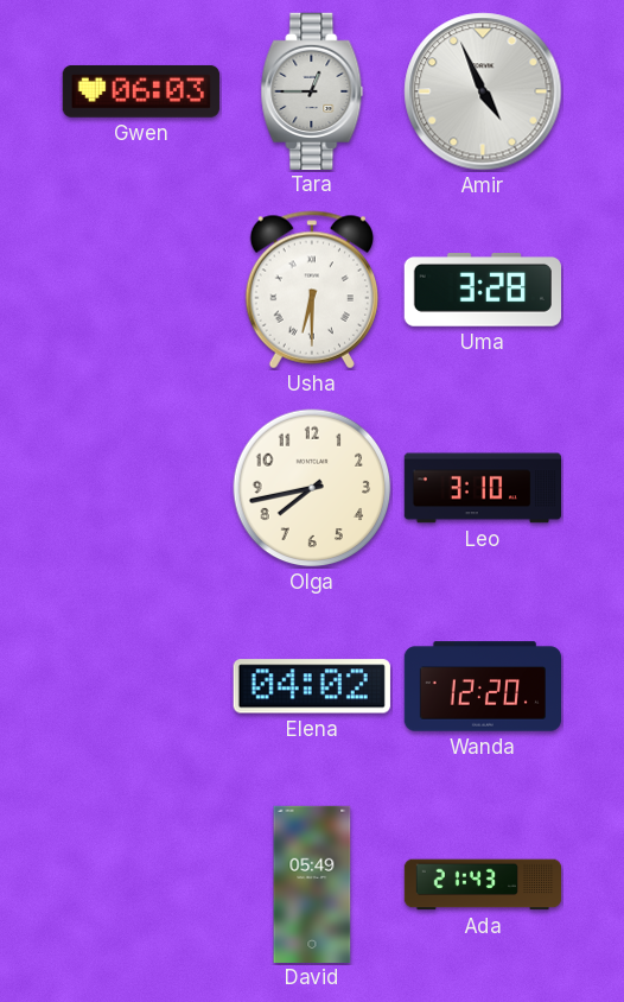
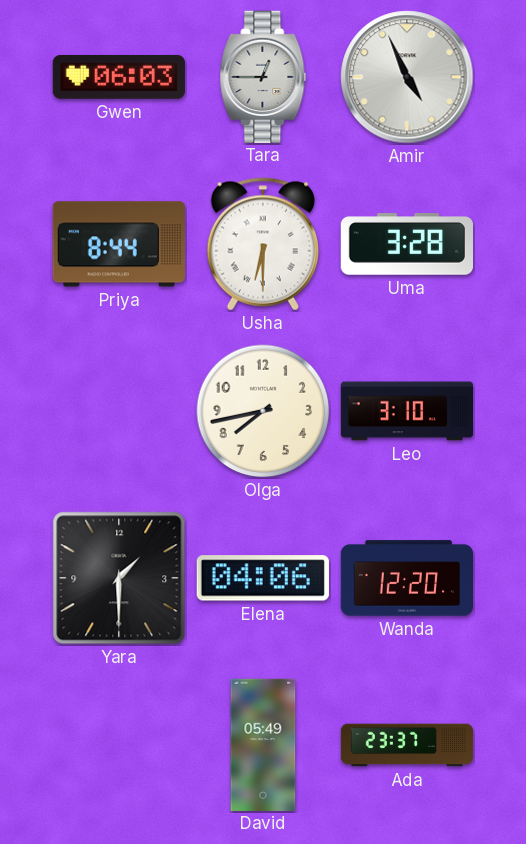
Priya: none -> 8:44 (119, 244)
Yara: none -> 1:30 (119, 578)
Elena: 04:02 -> 04:06 (263, 578)
Ada: 21:43 -> 23:37 (407, 745)
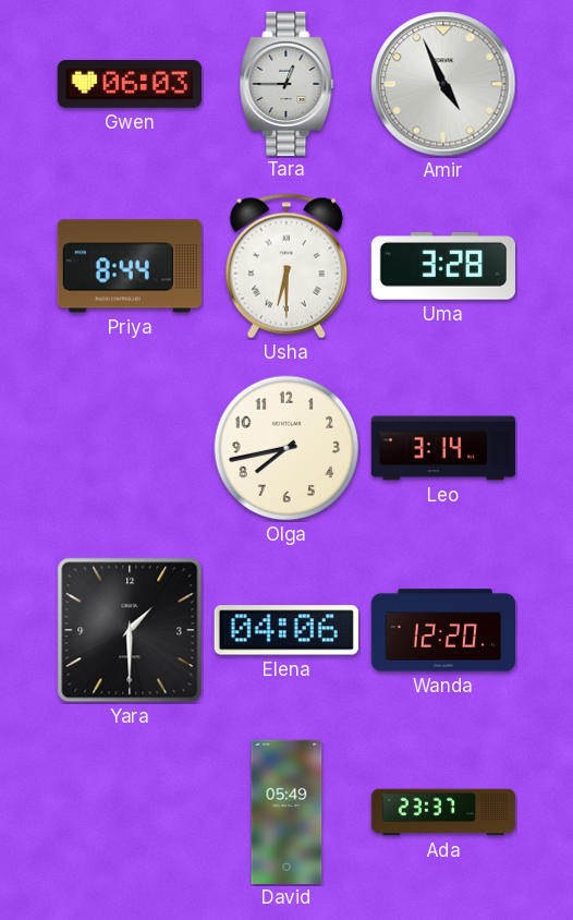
Leo: 3:10 -> 3:14 (442, 448)
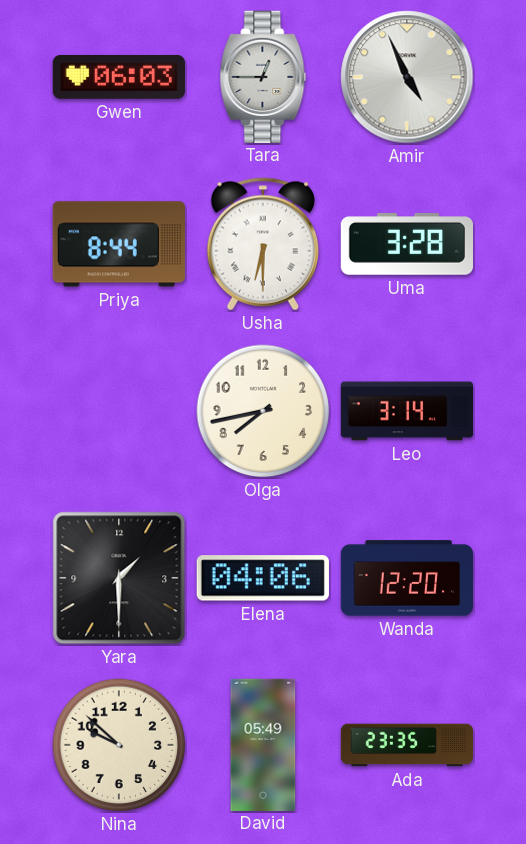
Nina: none -> 9:52 (119, 745)
Ada: 23:37 -> 23:35 (407, 745)
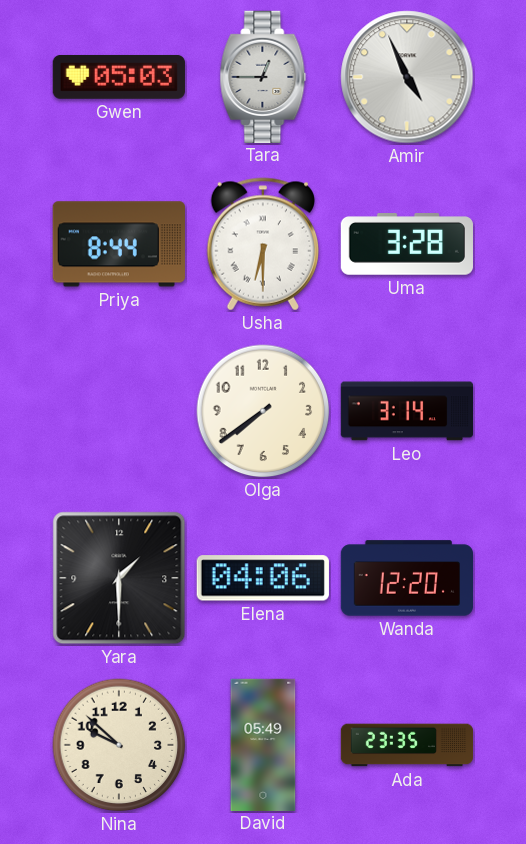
Gwen: 06:03 -> 05:03 (119, 77)
Olga: 7:43 -> 7:39 (263, 411)
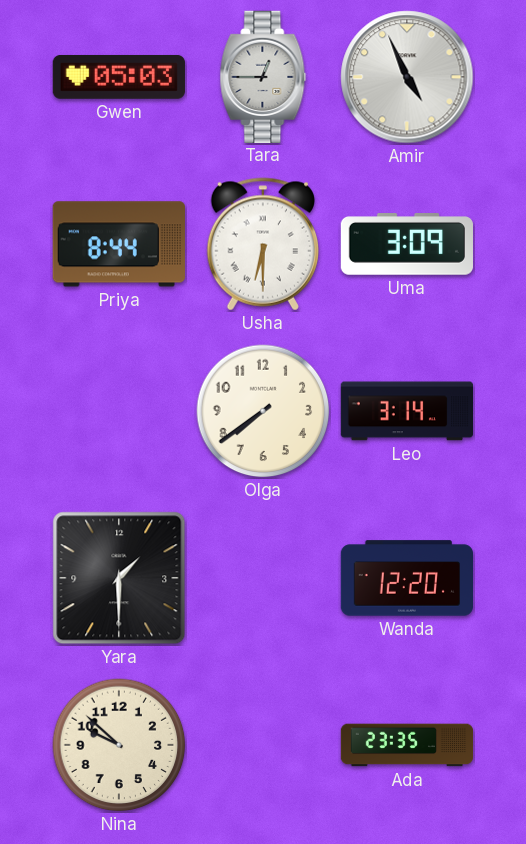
Uma: 3:28 -> 3:09 (406, 244)
Elena: 04:06 -> none (263, 578)
David: 05:49 -> none (263, 744)
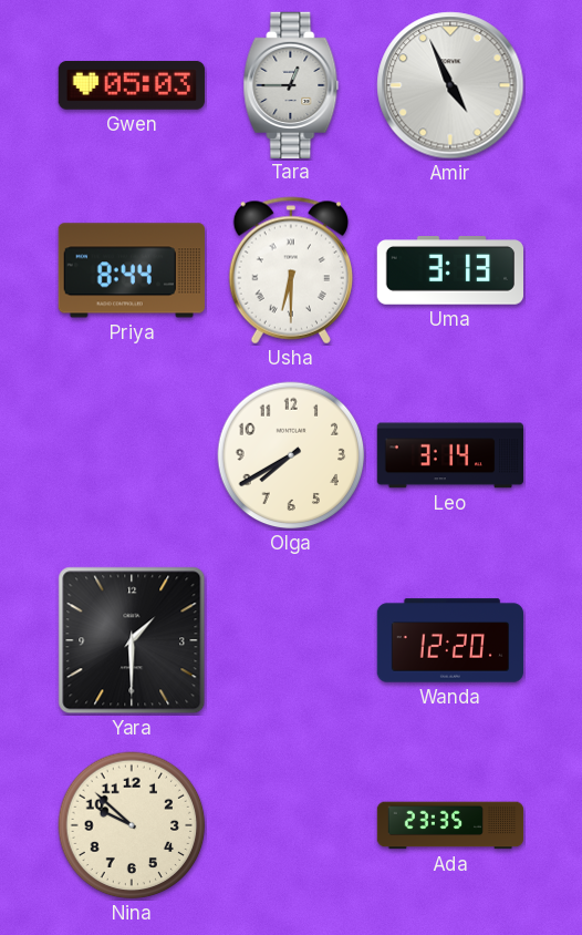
Uma: 3:09 -> 3:13 (449, 270)
Olga: 7:39 -> 7:40 (291, 455)
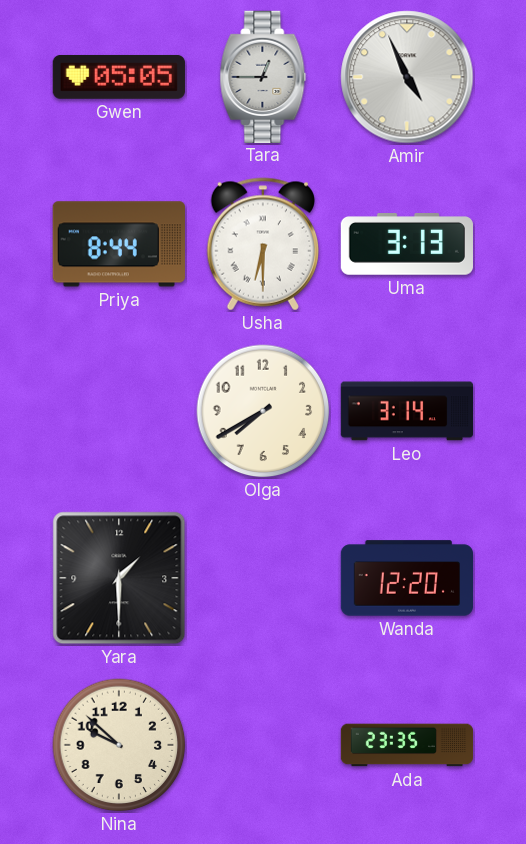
Gwen: 05:03 -> 05:05 (119, 77)
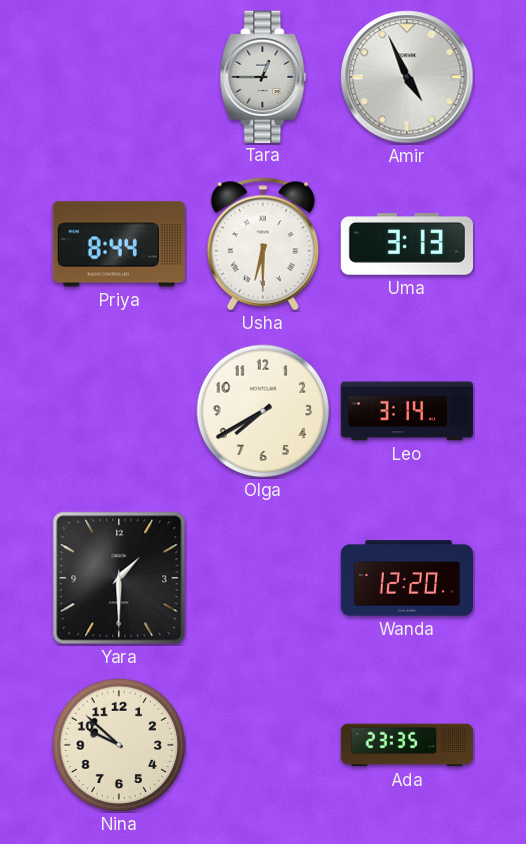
Gwen: 05:05 -> none (119, 77)
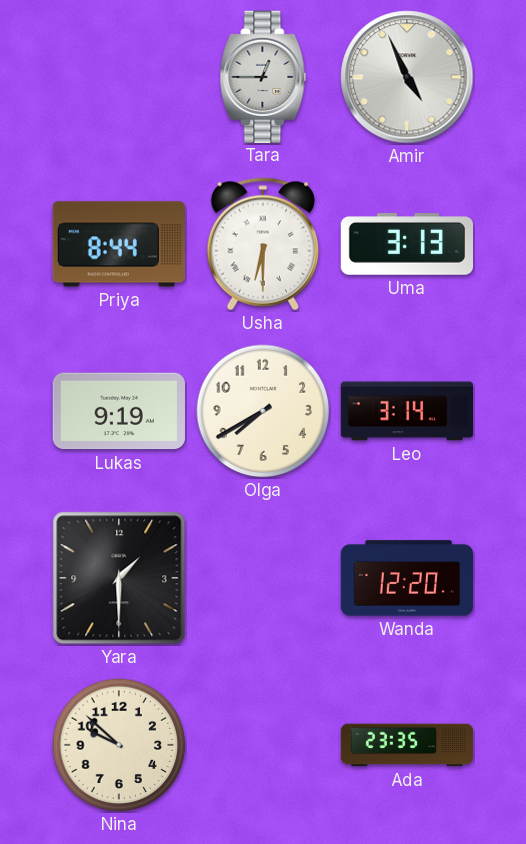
Lukas: none -> 9:19 (119, 411)
